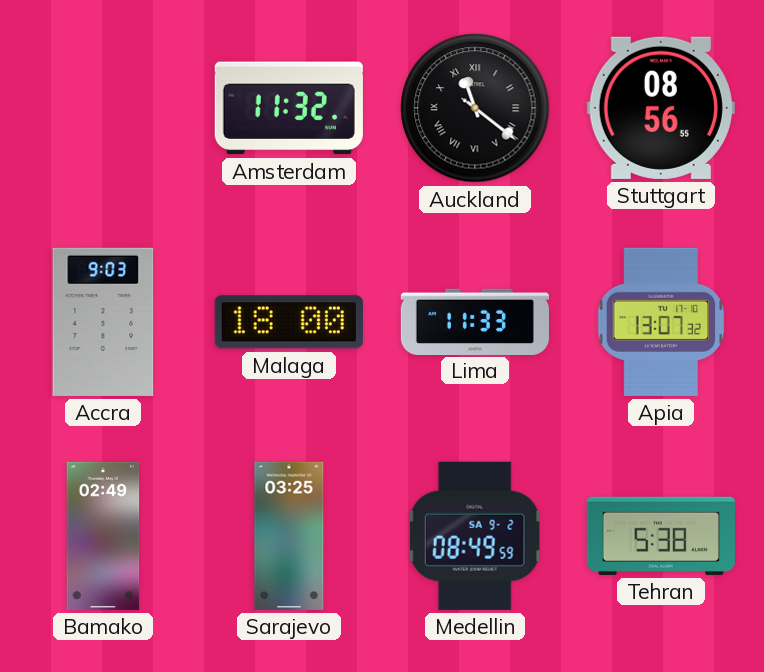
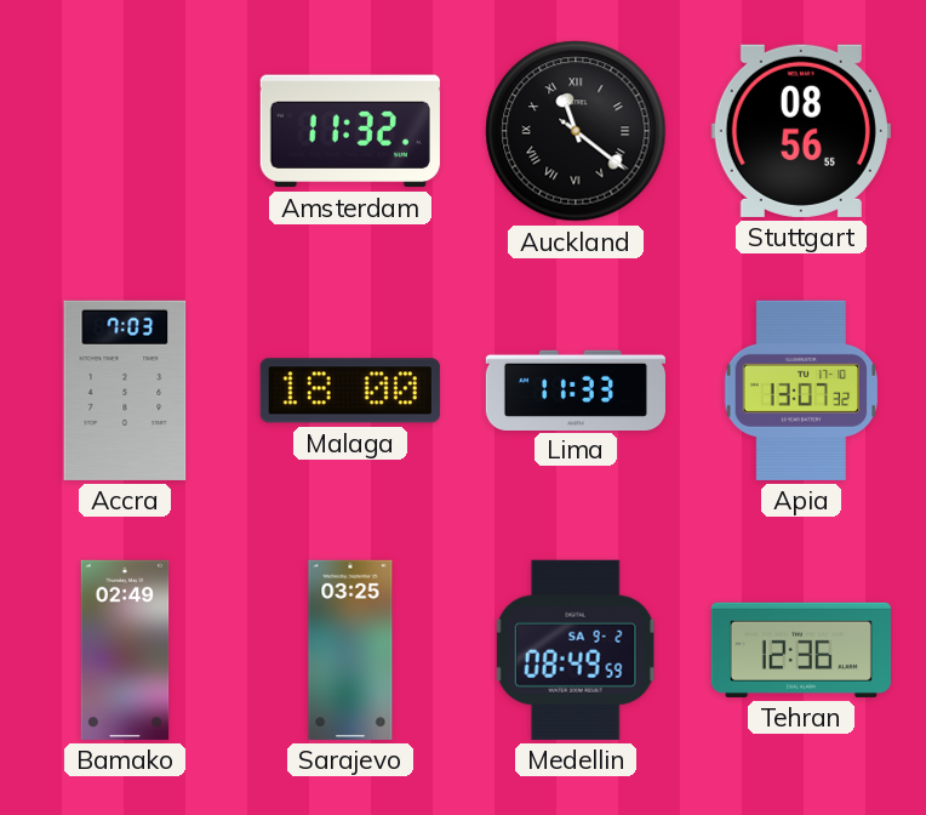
Accra: 9:03 -> 7:03 (125, 391)
Tehran: 5:38 -> 12:36 (801, 650)
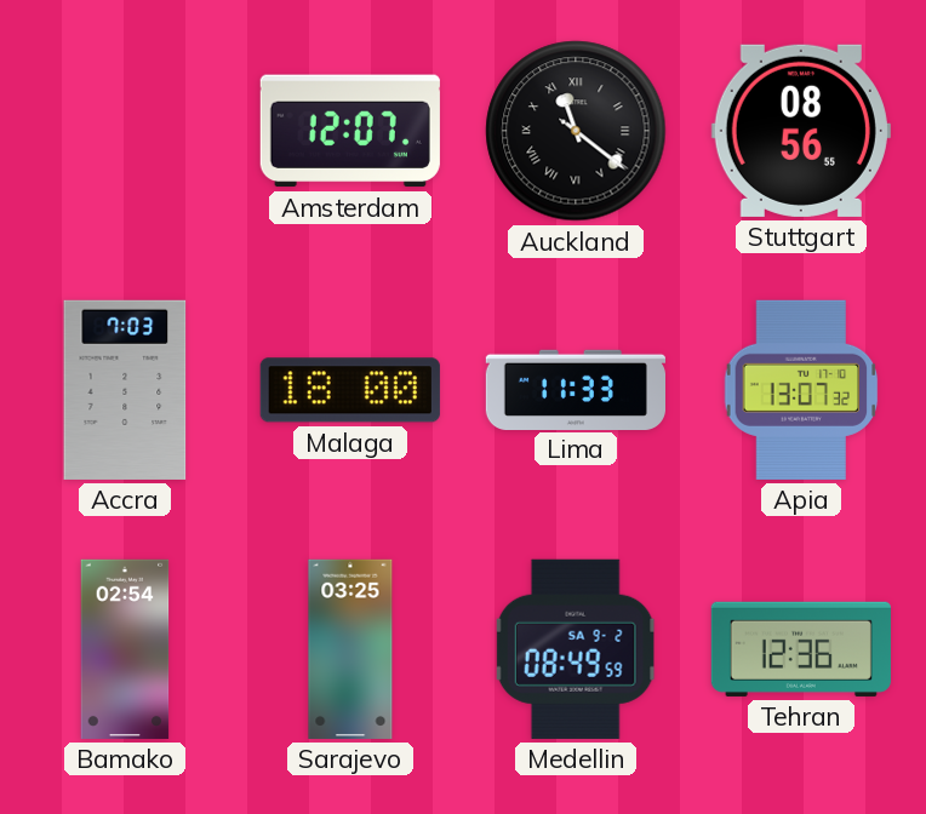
Amsterdam: 11:32 -> 12:07 (350, 131)
Bamako: 02:49 -> 02:54 (125, 649)
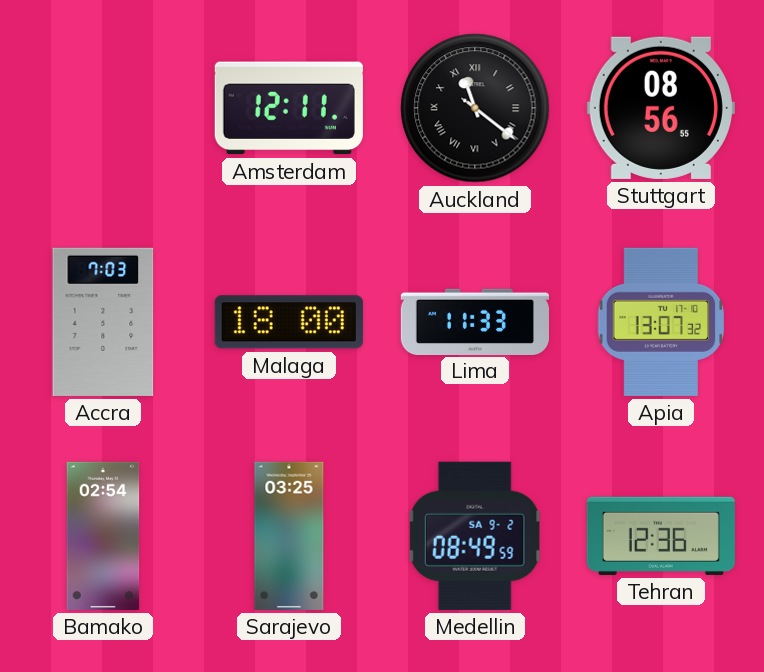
Amsterdam: 12:07 -> 12:11 (289, 108)
